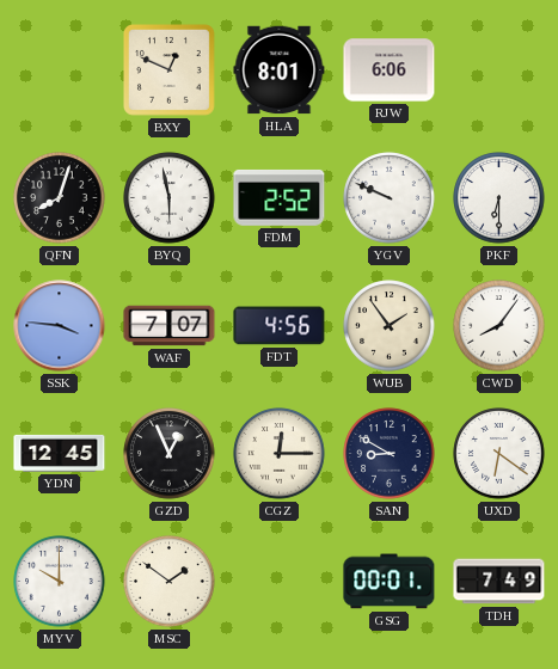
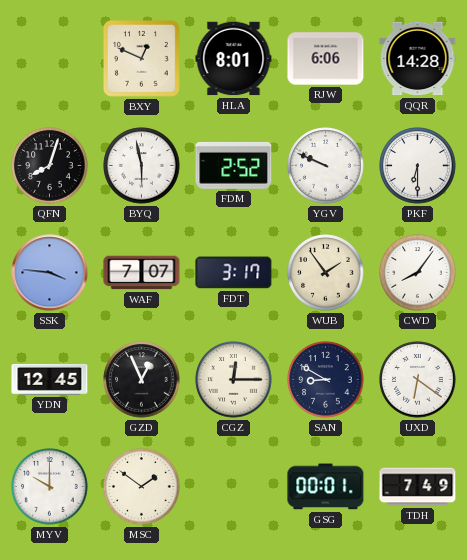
QQR: none -> 14:28 (418, 59)
FDT: 4:56 -> 3:17 (234, 273)
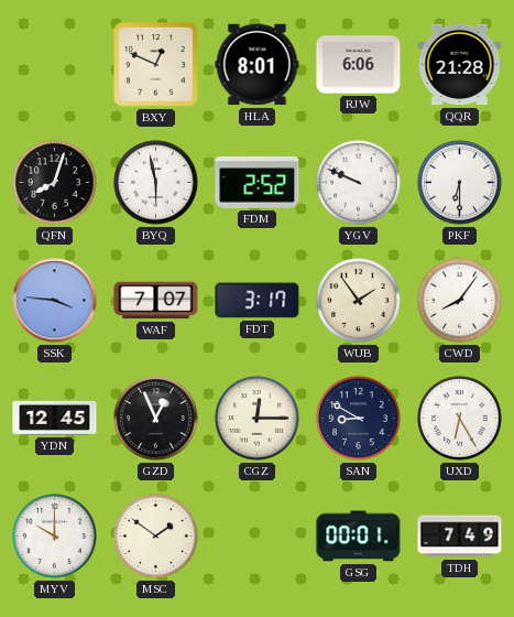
QQR: 14:28 -> 21:28 (460, 65)
UXD: 6:21 -> 6:25 (460, 419)
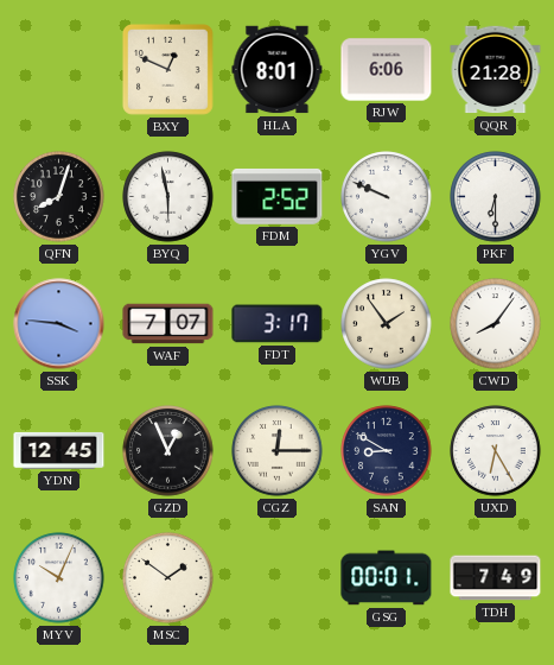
MYV: 10:00 -> 10:04 (59, 578)
